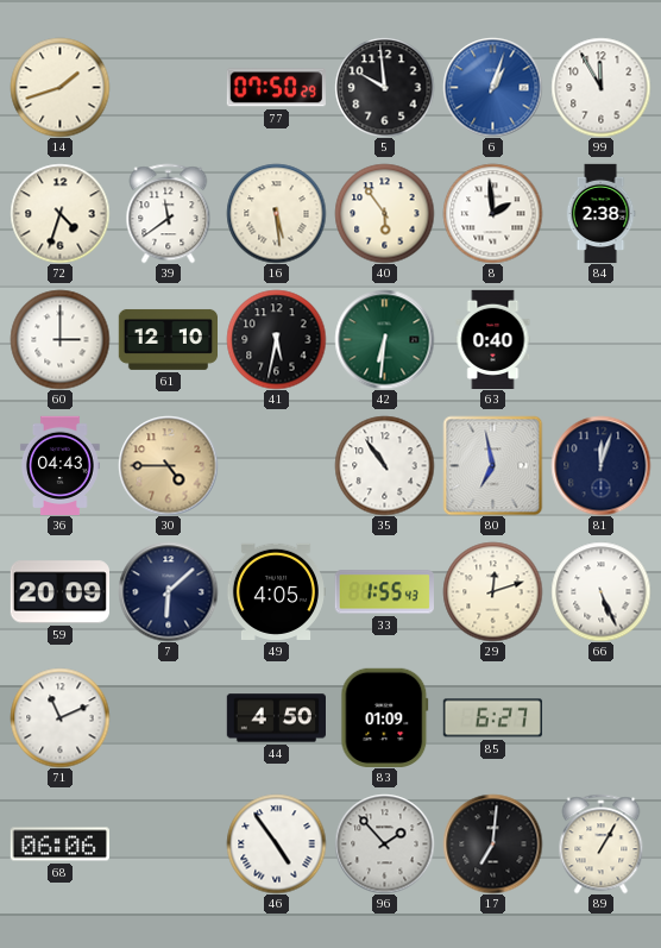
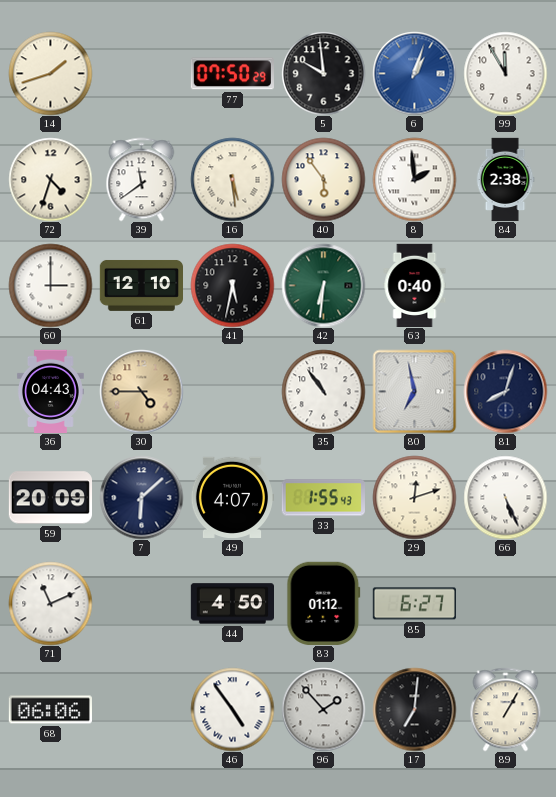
81: 12:03 -> 8:03 (505, 391)
49: 4:05 -> 4:07 (232, 497)
83: 01:09 -> 01:12 (324, 603)
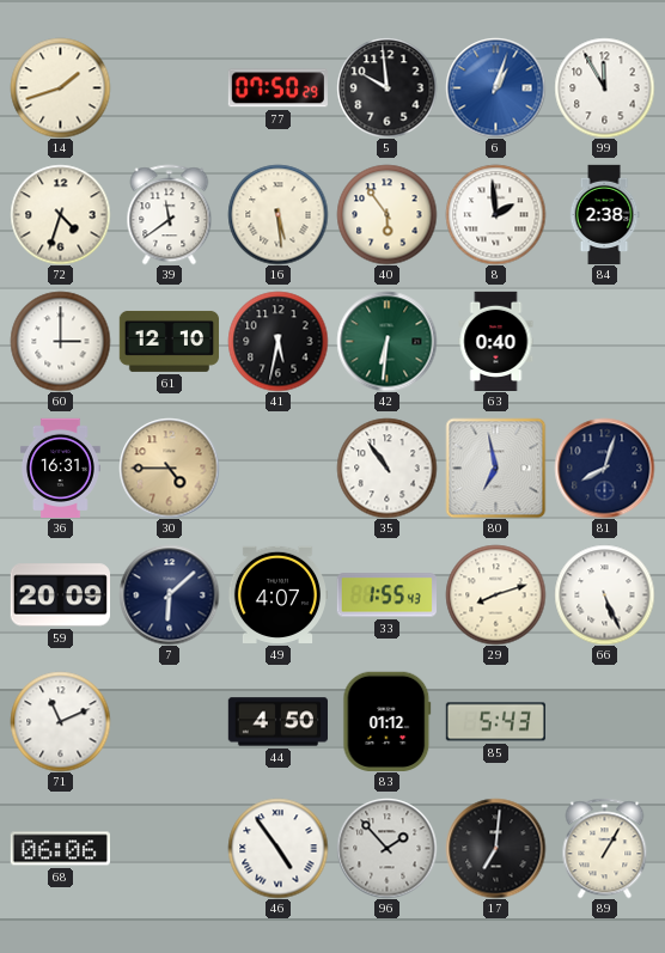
36: 04:43 -> 16:31 (60, 468)
29: 12:12 -> 8:12 (495, 594)
85: 6:27 -> 5:43 (495, 722)
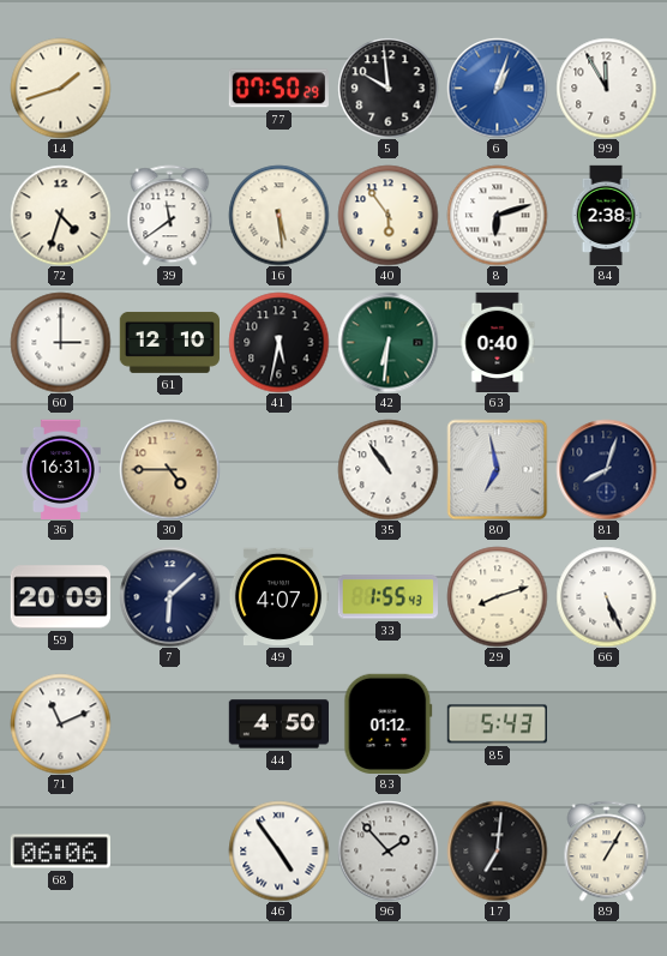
8: 1:59 -> 6:12 (497, 215)
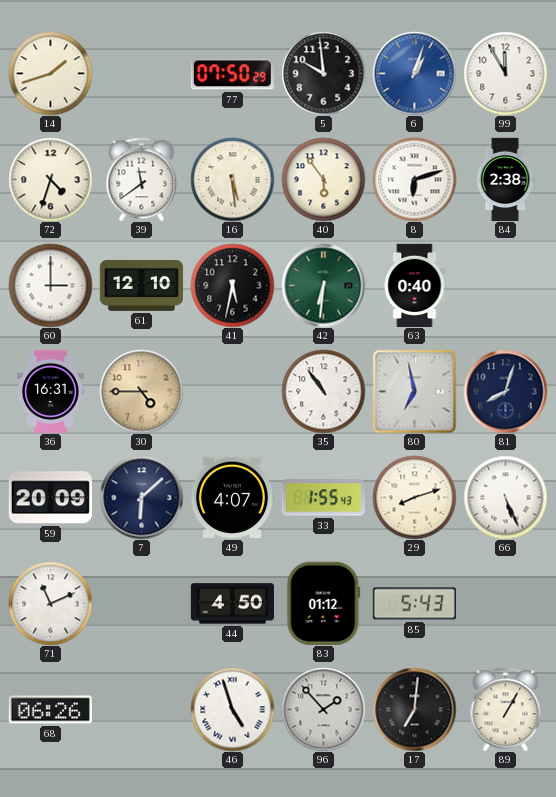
68: 06:06 -> 06:26 (50, 710)
46: 4:54 -> 4:57 (232, 709)
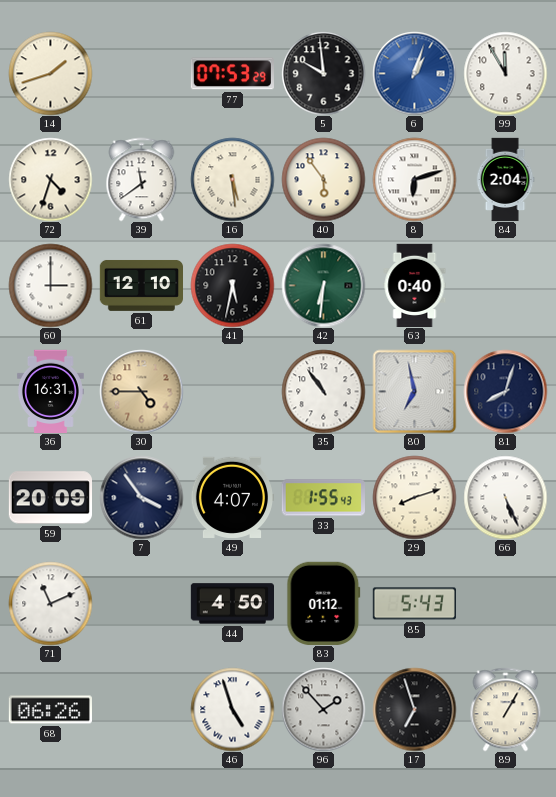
77: 07:50 -> 07:53 (232, 74)
84: 2:38 -> 2:04 (505, 179)
7: 6:08 -> 3:54 (141, 497)
17: 7:01 -> 6:57 (414, 709)
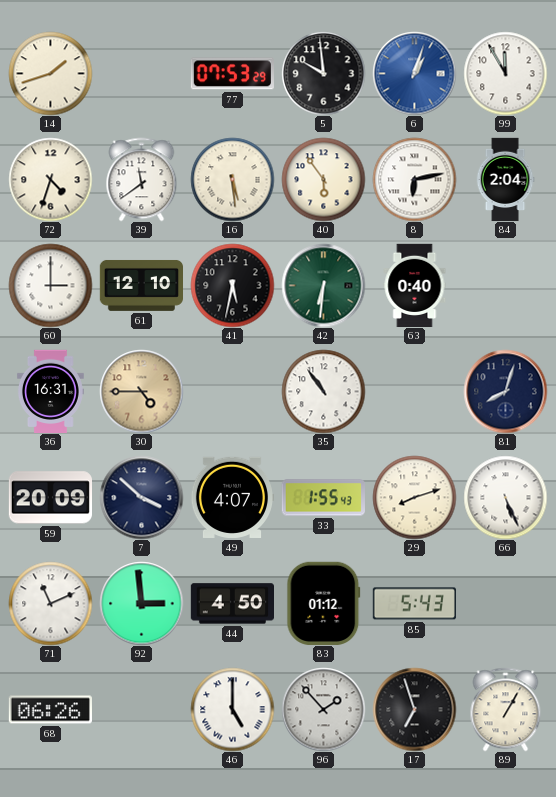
8: 6:12 -> 6:13 (414, 179)
80: 6:58 -> none (414, 391)
7: 3:54 -> 3:52 (141, 497)
92: none -> 2:59 (141, 603)
46: 4:57 -> 5:00 (232, 709)
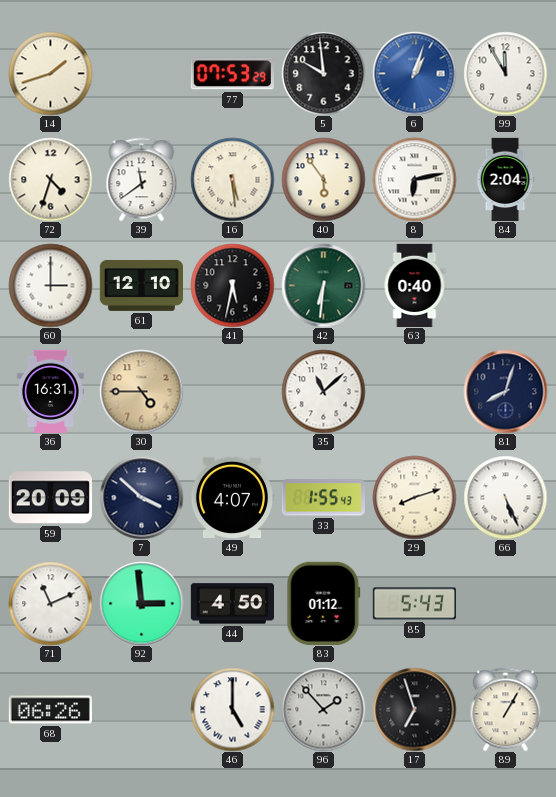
35: 10:54 -> 11:08 (323, 391)
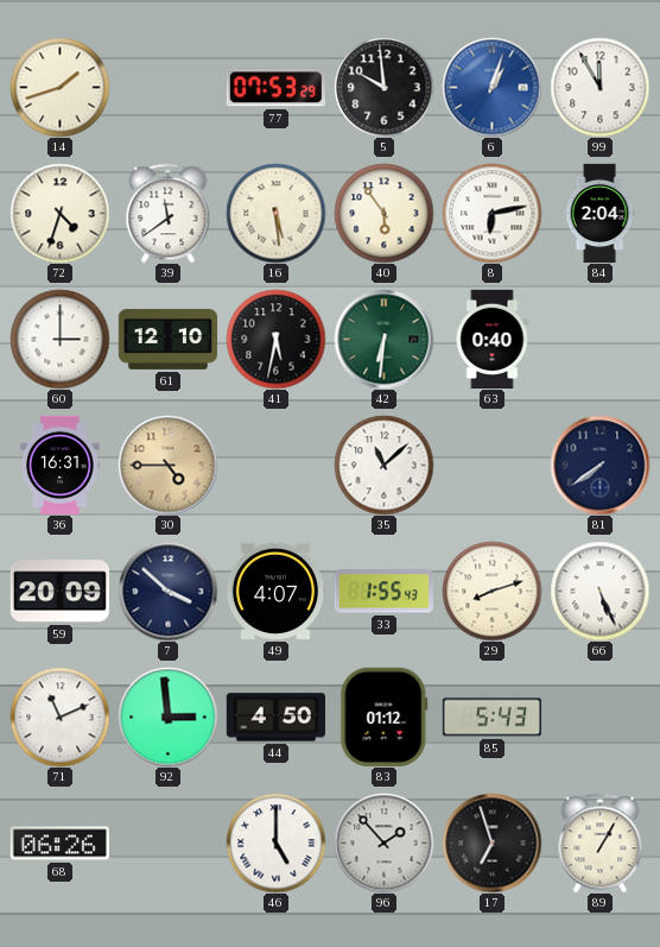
81: 8:03 -> 7:39 (599, 465)
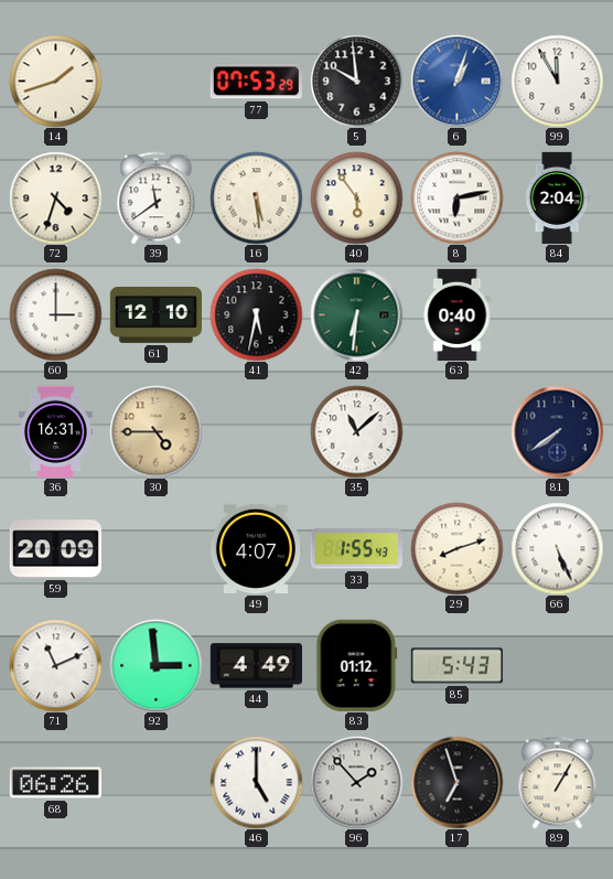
7: 3:52 -> none (167, 591)
44: 4:50 -> 4:49 (256, 666)
